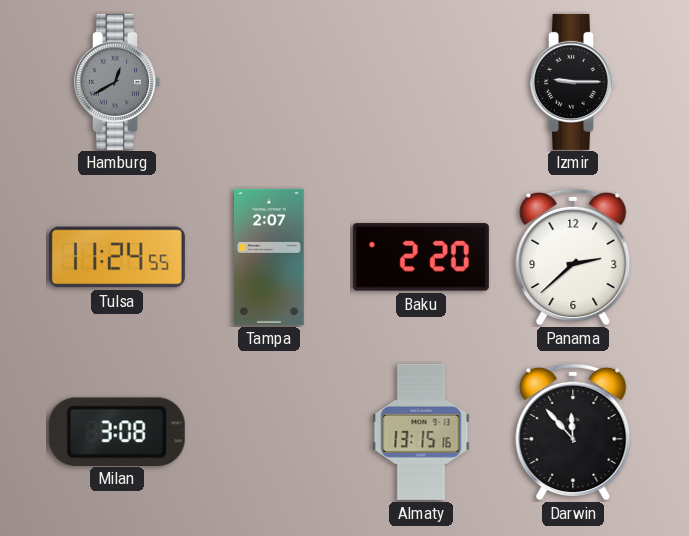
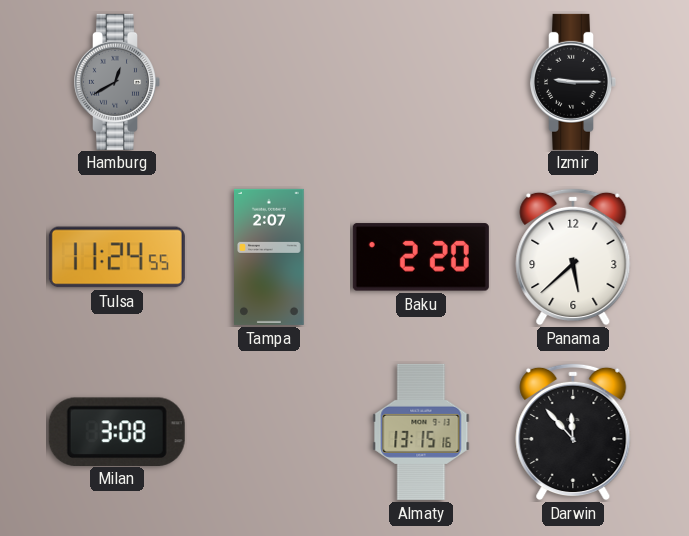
Panama: 2:38 -> 5:38 (573, 257)
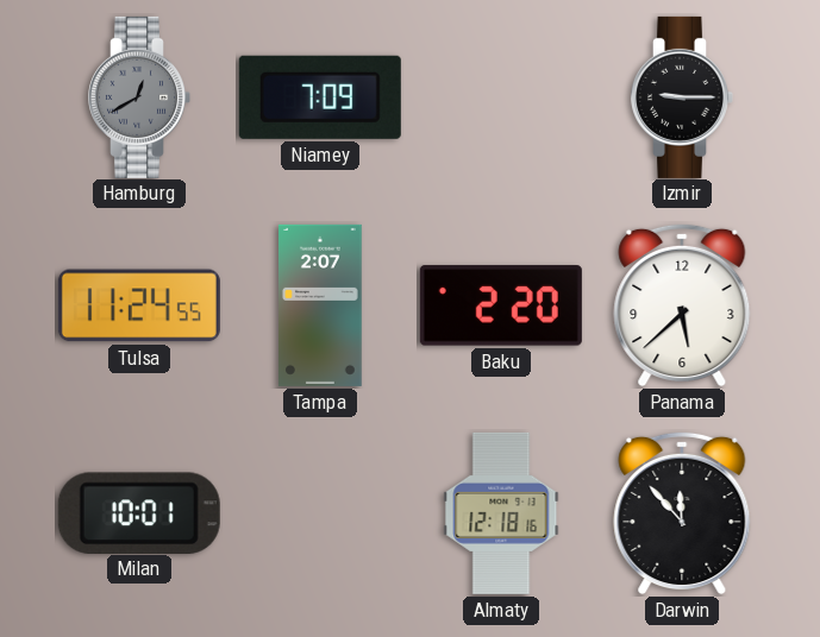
Niamey: none -> 7:09 (320, 97)
Milan: 3:08 -> 10:01 (139, 512)
Almaty: 13:15 -> 12:18 (501, 513)
